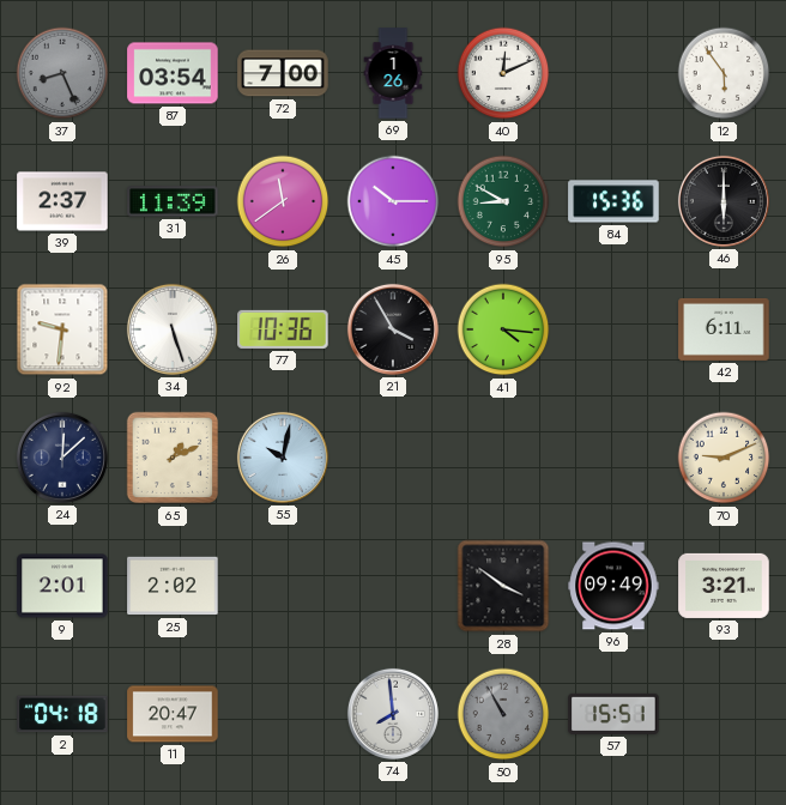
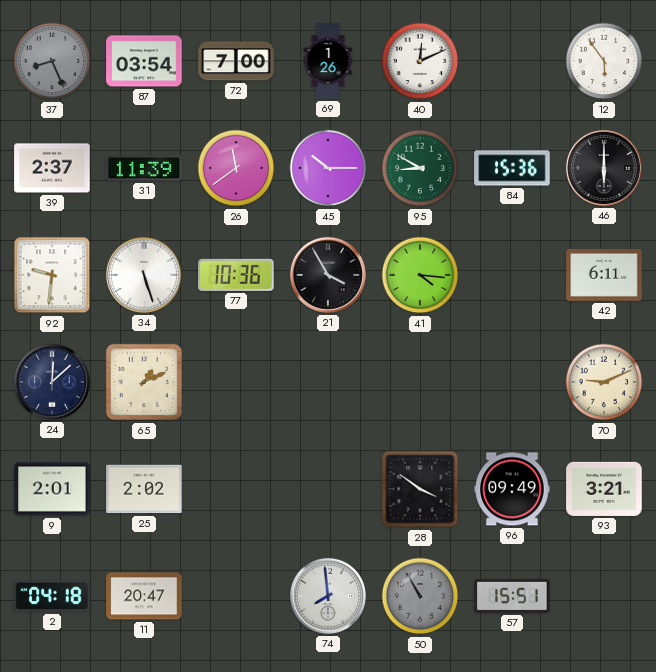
55: 10:02 -> none (283, 458)
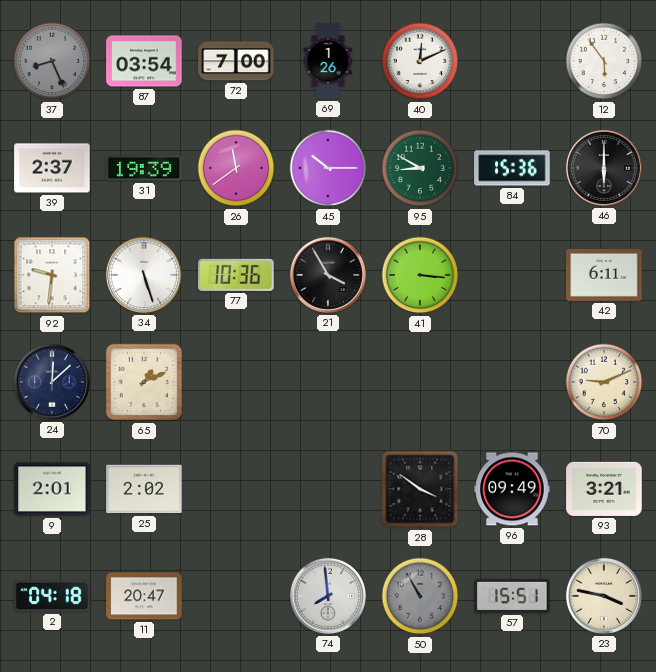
31: 11:39 -> 19:39 (144, 168)
41: 4:16 -> 3:16 (420, 275)
23: none -> 3:47 (604, 596)
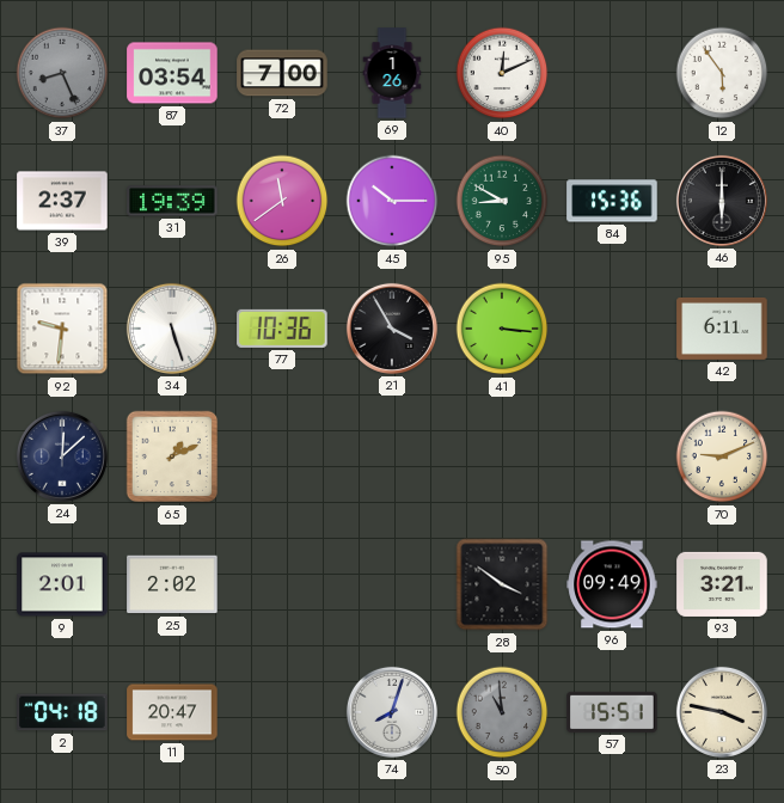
74: 7:59 -> 8:03 (392, 712)
50: 10:55 -> 10:59 (502, 712)
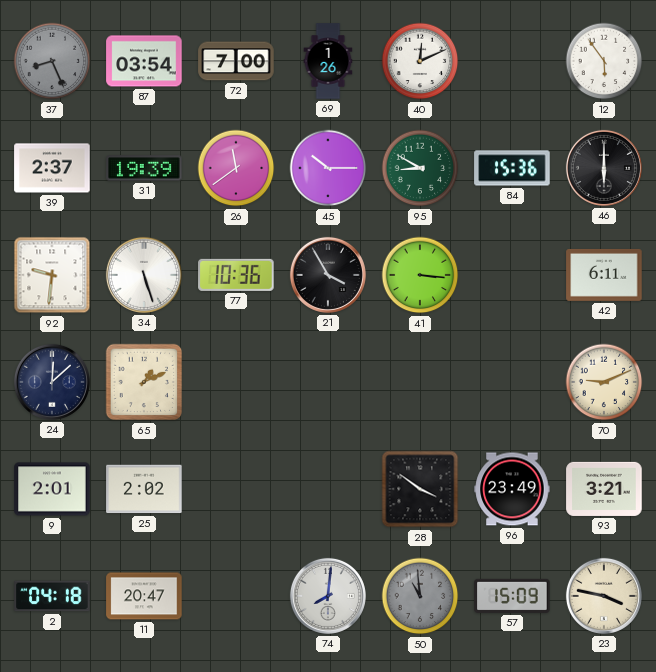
96: 09:49 -> 23:49 (512, 489)
74: 8:03 -> 8:01 (328, 596)
57: 15:51 -> 15:09 (512, 596)
